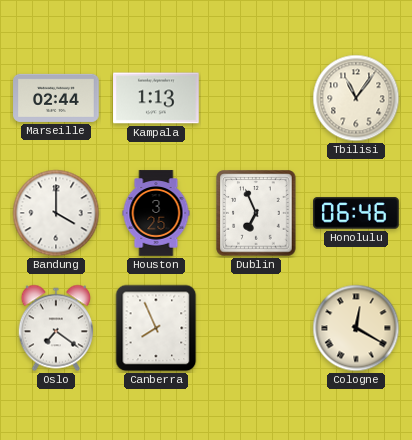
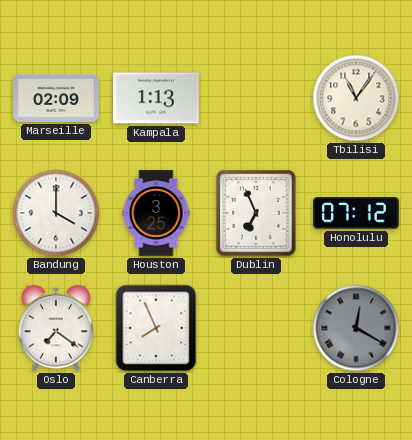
Marseille: 02:44 -> 02:09 (56, 98)
Honolulu: 06:46 -> 07:12 (356, 213)
Cologne dial: cream -> grey (356, 328)
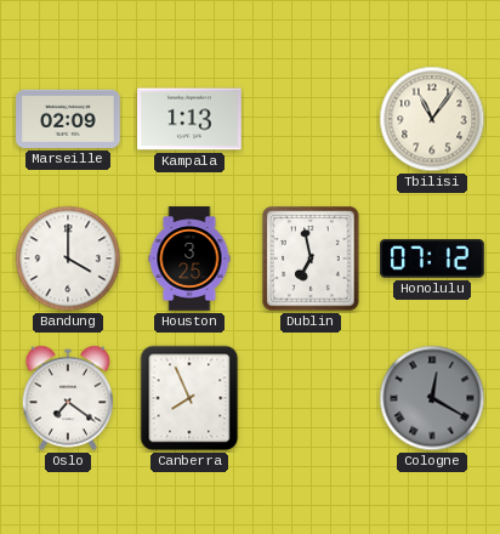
Dublin: 6:56 -> 6:58 (311, 259)
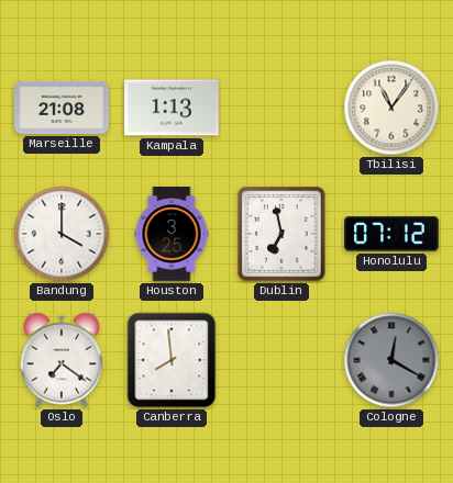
Marseille: 02:09 -> 21:08 (62, 108)
Canberra: 7:56 -> 7:59 (172, 360)
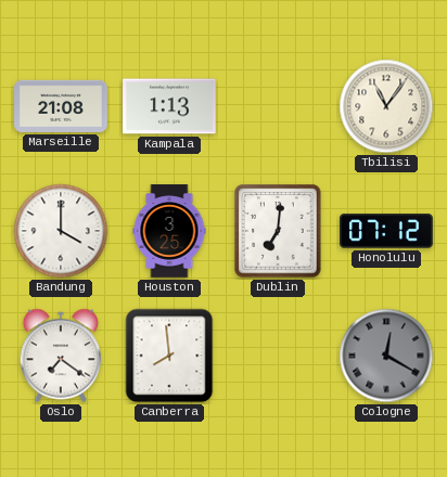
Dublin: 6:58 -> 7:01 (278, 231)
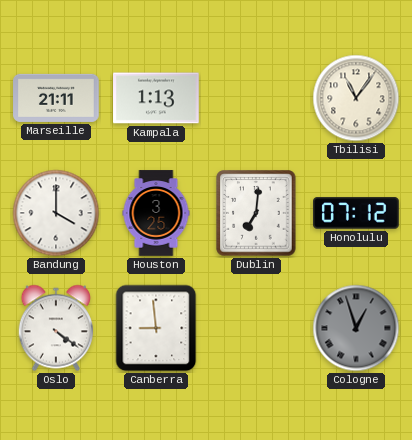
Marseille: 21:08 -> 21:11 (56, 98)
Oslo: 7:21 -> 4:21 (55, 328)
Canberra: 7:59 -> 8:59 (156, 328)
Cologne: 12:20 -> 12:57 (356, 328)
